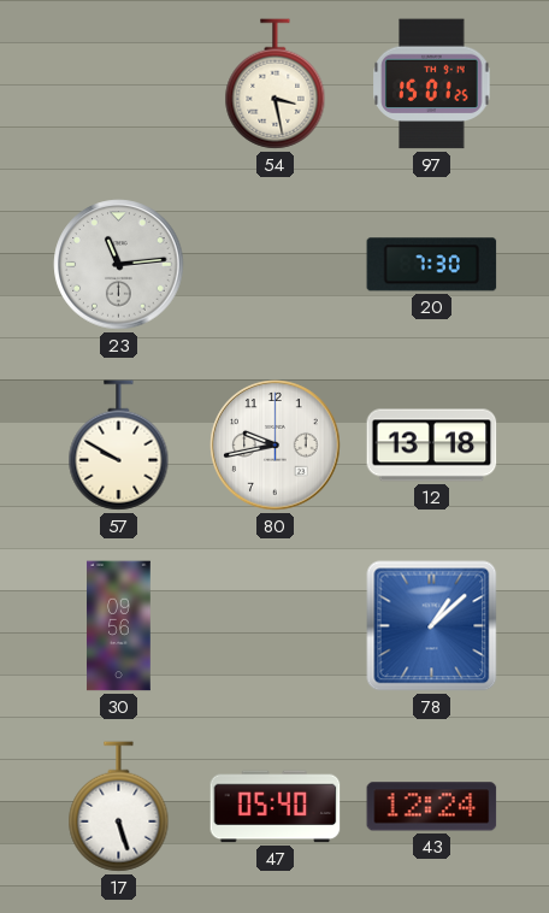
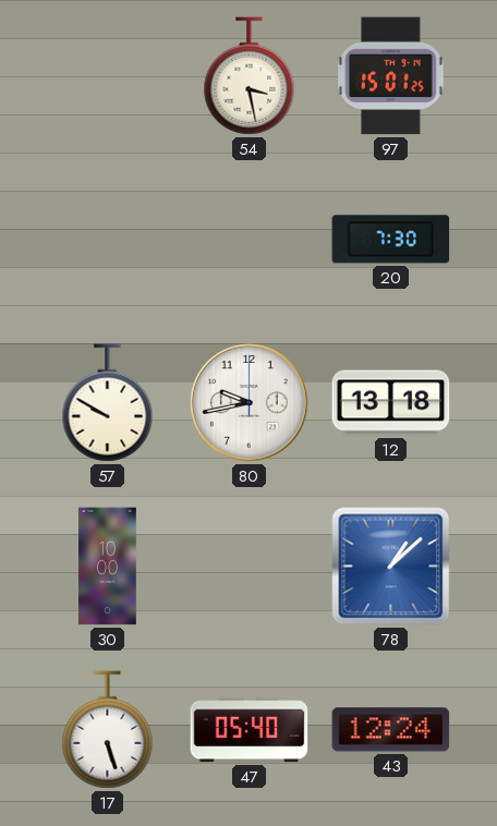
23: 11:14 -> none (119, 265)
30: 09:56 -> 10:00 (108, 567)
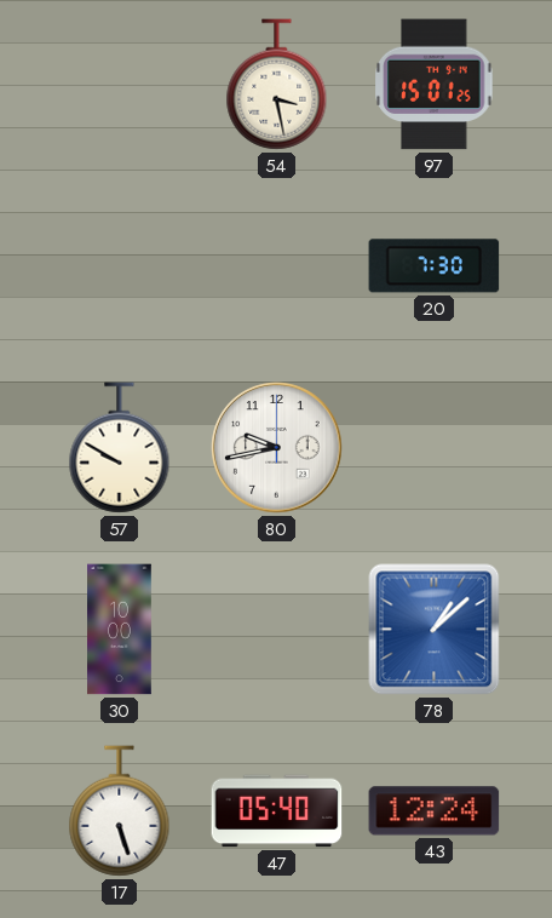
12: 13:18 -> none (391, 403)
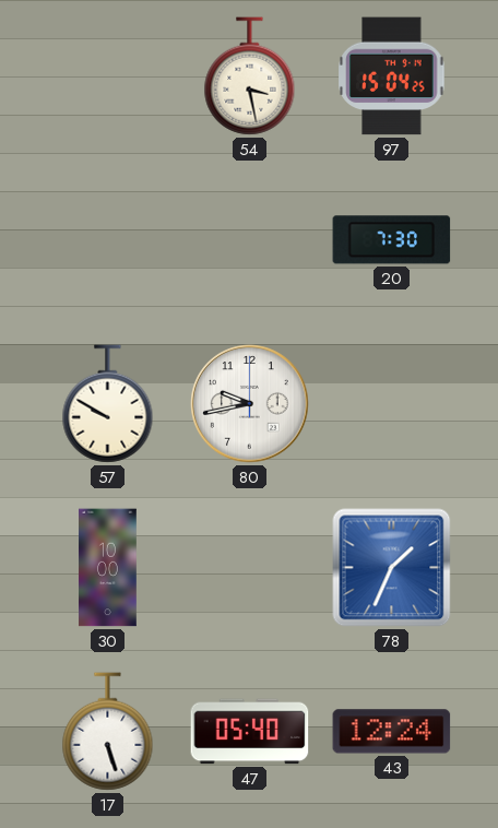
97: 15:01 -> 15:04 (392, 76)
78: 1:08 -> 1:34 (392, 568)
